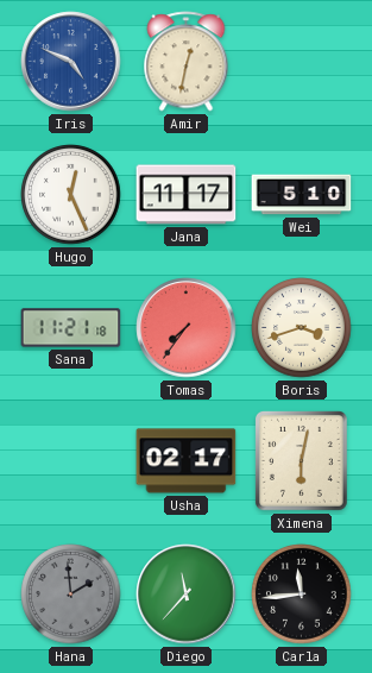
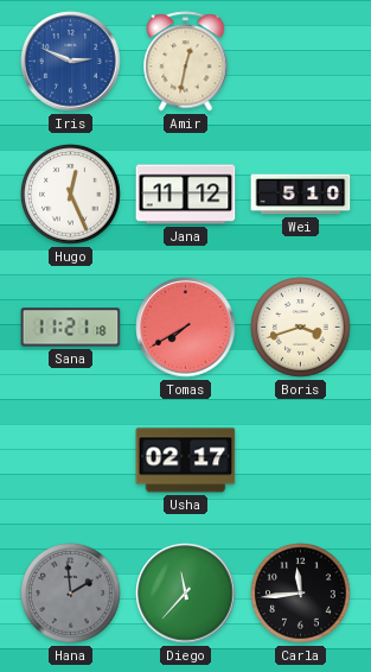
Iris: 4:49 -> 2:49 (71, 62)
Jana: 11:17 -> 11:12 (186, 195)
Tomas: 7:36 -> 7:40 (186, 328)
Ximena: 6:02 -> none (301, 460)
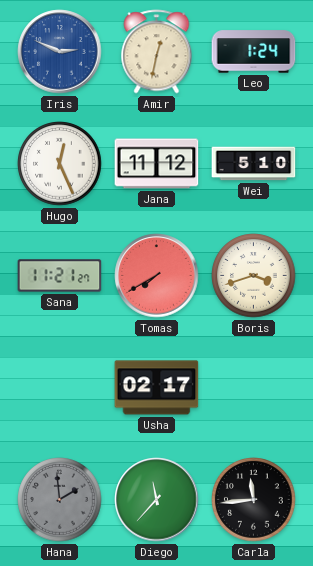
Leo: none -> 1:24 (254, 52)
Sana: 11:21:18 -> 11:21:27 (60, 276)
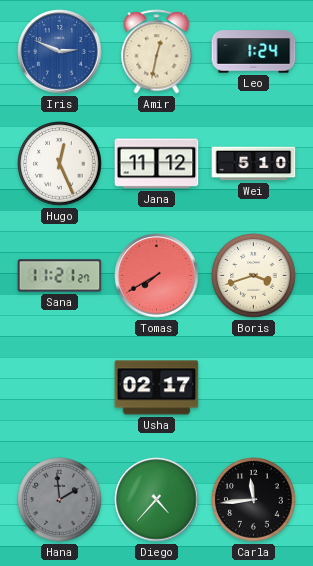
Diego: 11:37 -> 4:37 (157, 500)
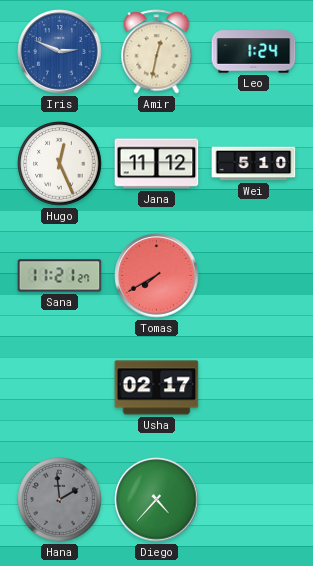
Boris: 3:42 -> none (254, 276)
Carla: 11:44 -> none (254, 500)
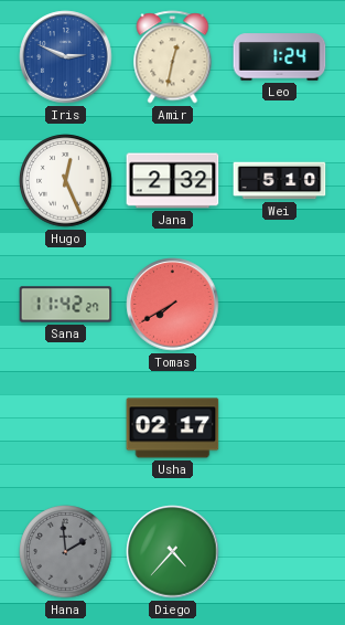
Jana: 11:12 -> 2:32 (173, 181)
Sana: 11:21 -> 11:42 (66, 305)
